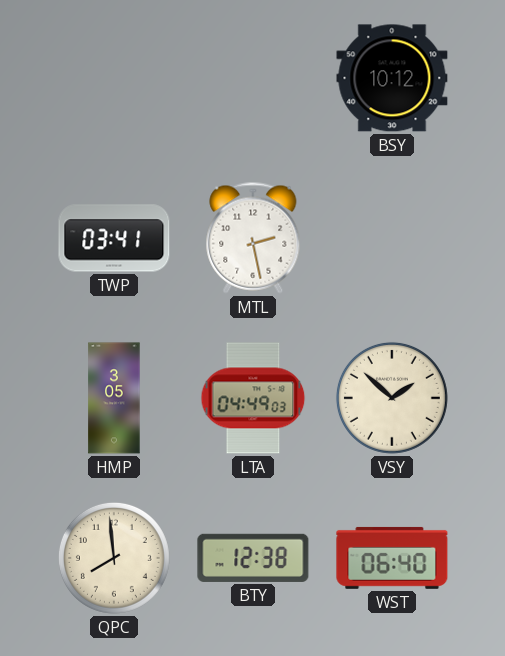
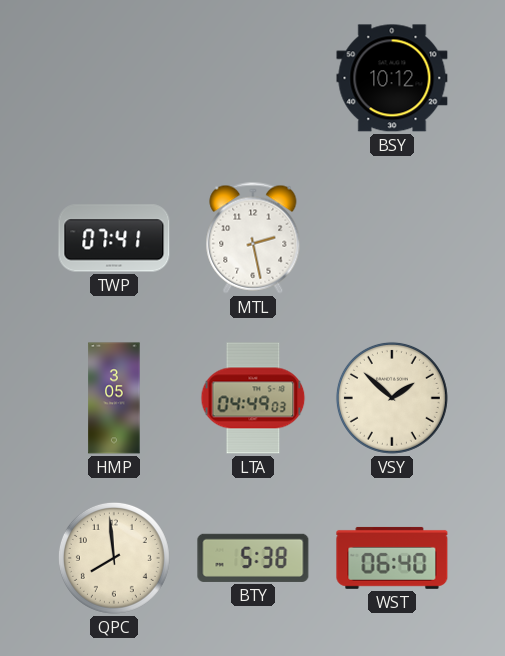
TWP: 03:41 -> 07:41 (114, 238)
BTY: 12:38 -> 5:38 (253, 558)
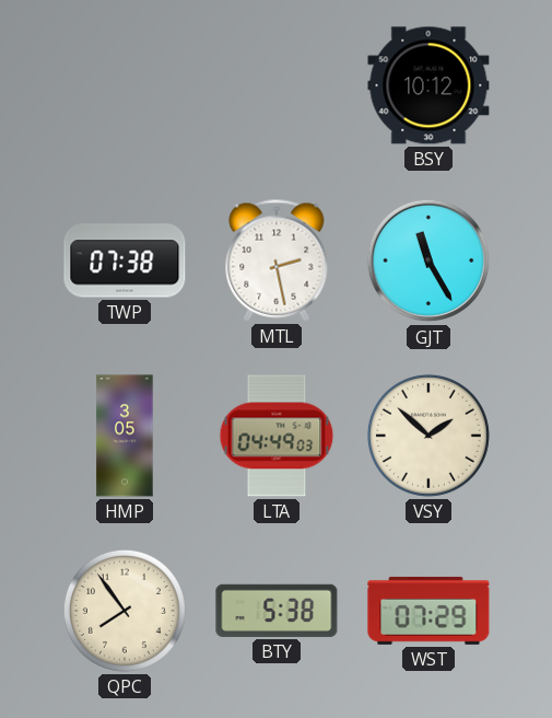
TWP: 07:41 -> 07:38 (125, 260)
GJT: none -> 11:25 (428, 260)
QPC: 7:59 -> 7:54 (125, 611)
WST: 06:40 -> 07:29 (428, 611)
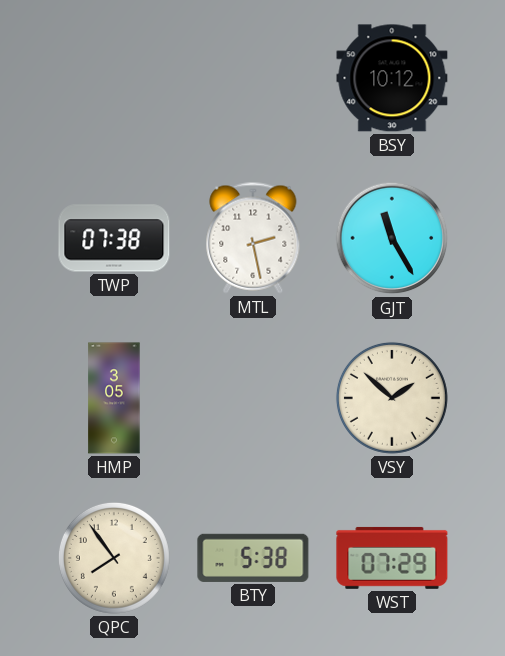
LTA: 04:49 -> none (277, 436)
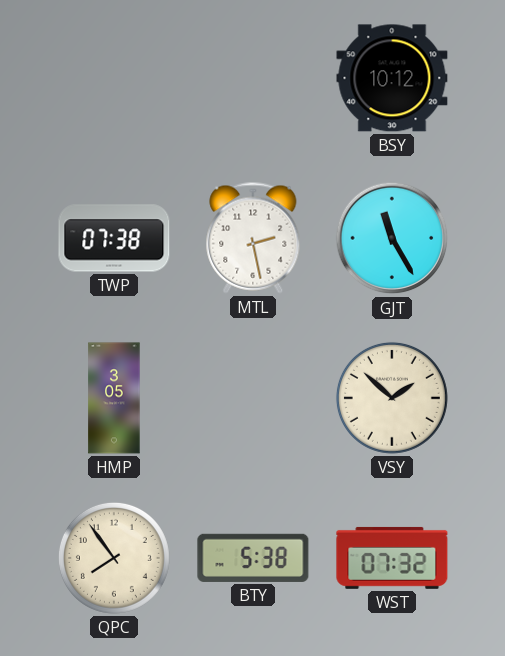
WST: 07:29 -> 07:32 (392, 558)
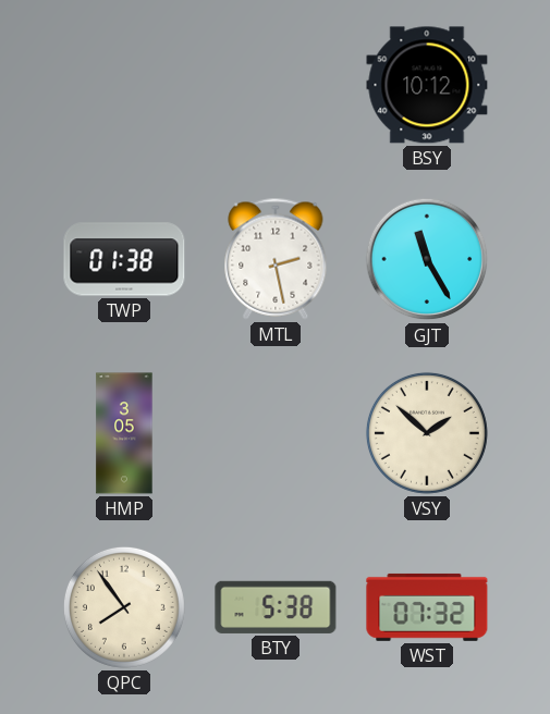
TWP: 07:38 -> 01:38 (124, 259)
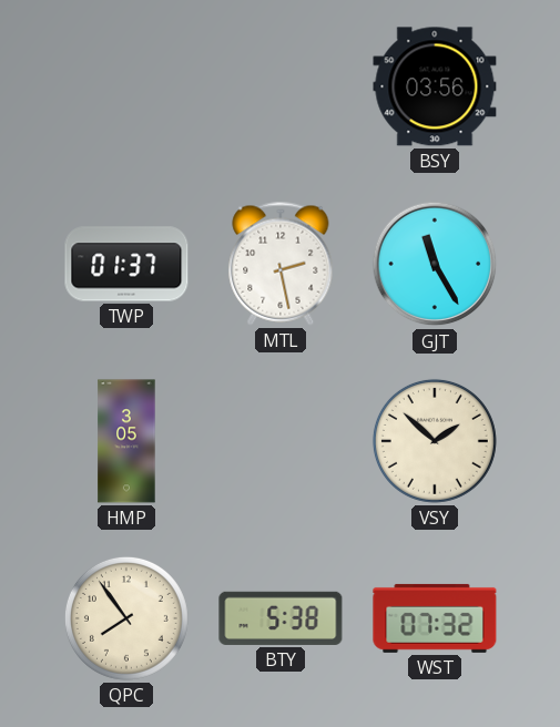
BSY: 10:12 -> 03:56 (435, 86)
TWP: 01:38 -> 01:37 (126, 264)
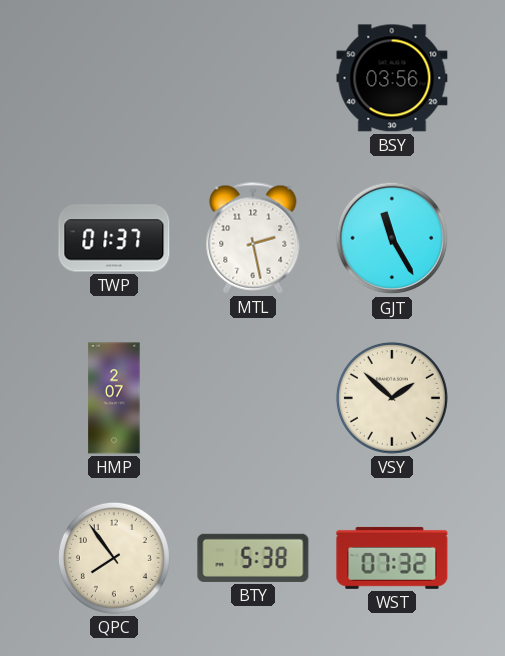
HMP: 3:05 -> 2:07 (114, 398)
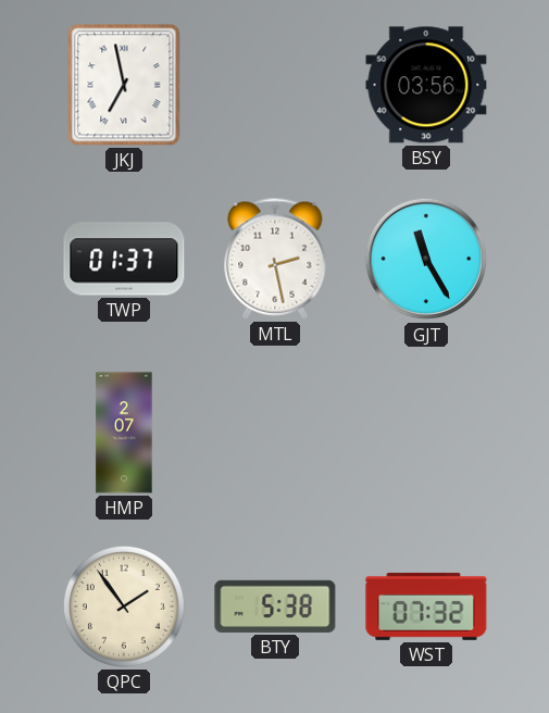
JKJ: none -> 6:58 (124, 85)
VSY: 1:52 -> none (392, 398)
QPC: 7:54 -> 1:54 (124, 606)
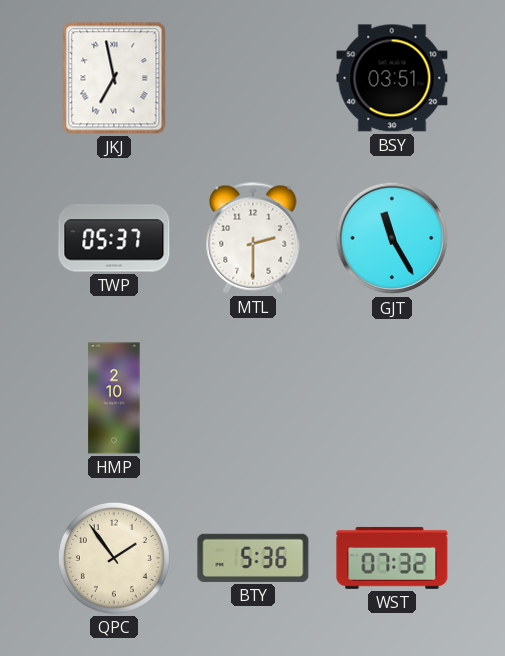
BSY: 03:56 -> 03:51 (392, 78)
TWP: 01:37 -> 05:37 (114, 238)
MTL: 2:28 -> 2:30 (253, 238)
HMP: 2:07 -> 2:10 (114, 398)
BTY: 5:38 -> 5:36 (253, 558)
